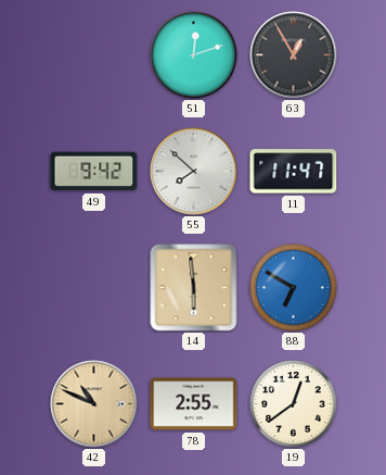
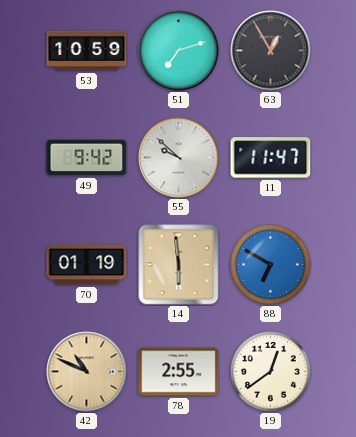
53: none -> 10:59 (87, 51)
51: 12:12 -> 7:12 (179, 51)
55: 7:52 -> 9:52 (179, 158)
70: none -> 01:19 (87, 265)
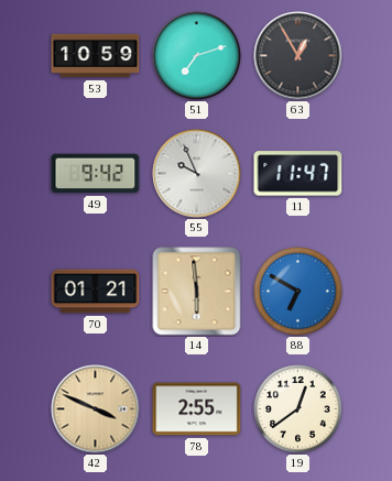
55: 9:52 -> 9:56 (197, 174)
70: 01:19 -> 01:21 (96, 292)
42: 10:49 -> 3:49 (96, 409)
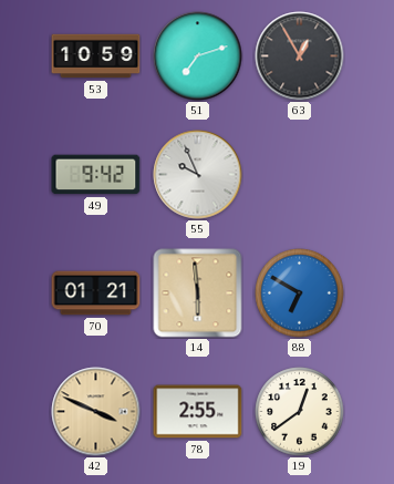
11: 11:47 -> none (298, 174)
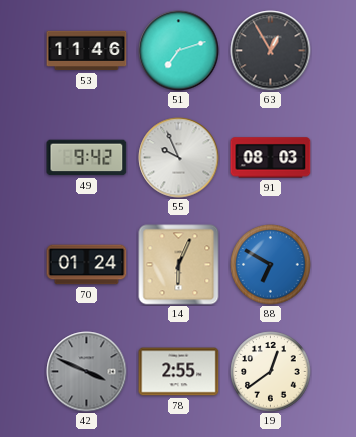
53: 10:59 -> 11:46 (87, 51)
91: none -> 08:03 (271, 158)
70: 01:21 -> 01:24 (87, 265)
14: 5:59 -> 6:04 (179, 265)
42 dial: champagne -> grey (87, 372)
